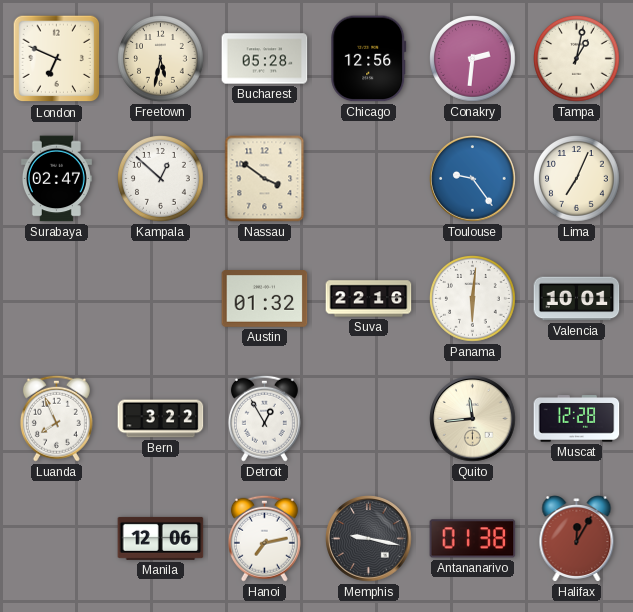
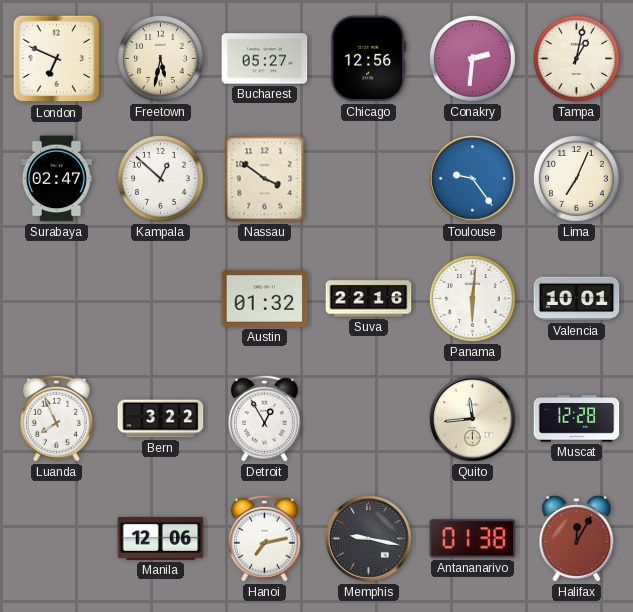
Bucharest: 05:28 -> 05:27 (265, 59)
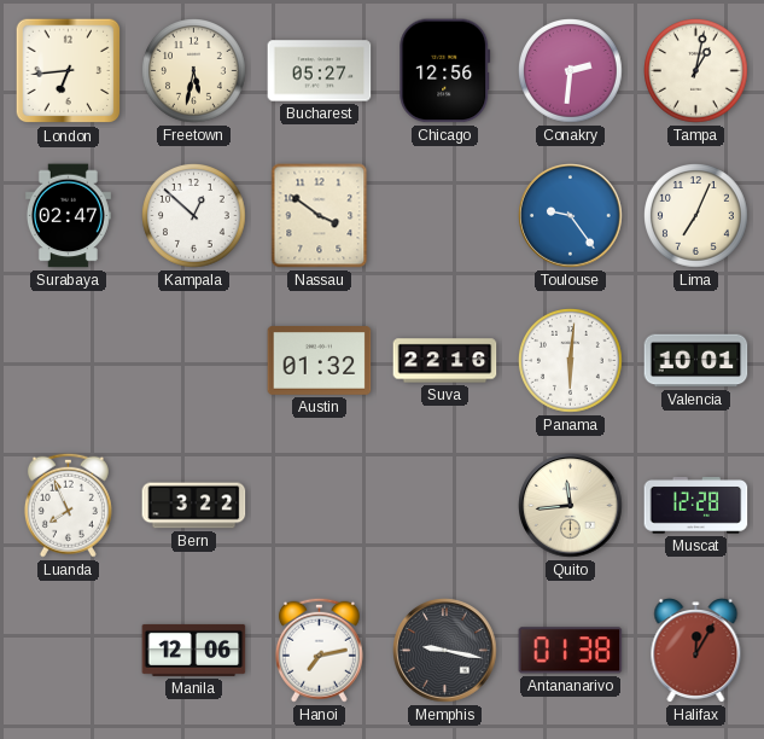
London: 6:49 -> 6:44 (69, 71)
Detroit: 12:55 -> none (264, 418)
